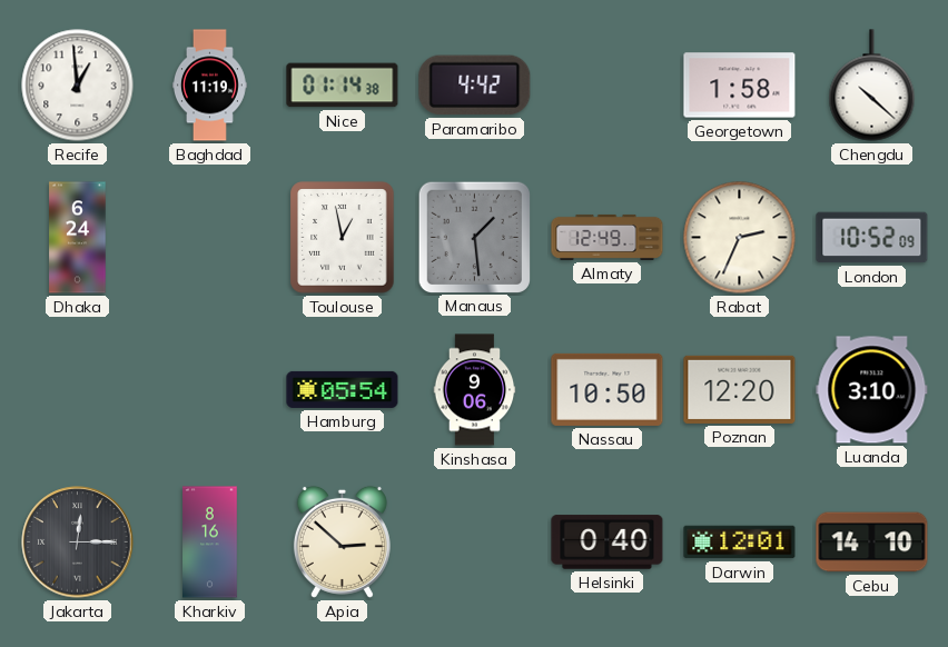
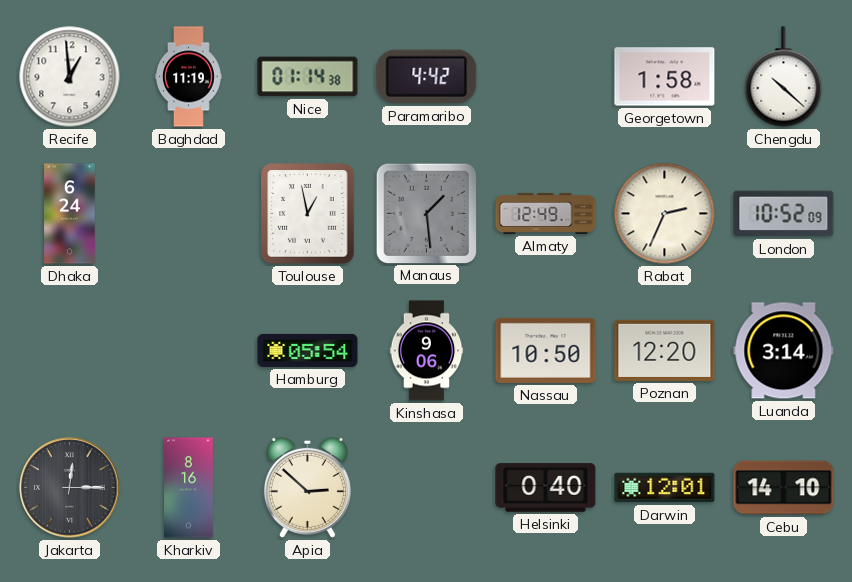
Luanda: 3:10 -> 3:14 (784, 351)
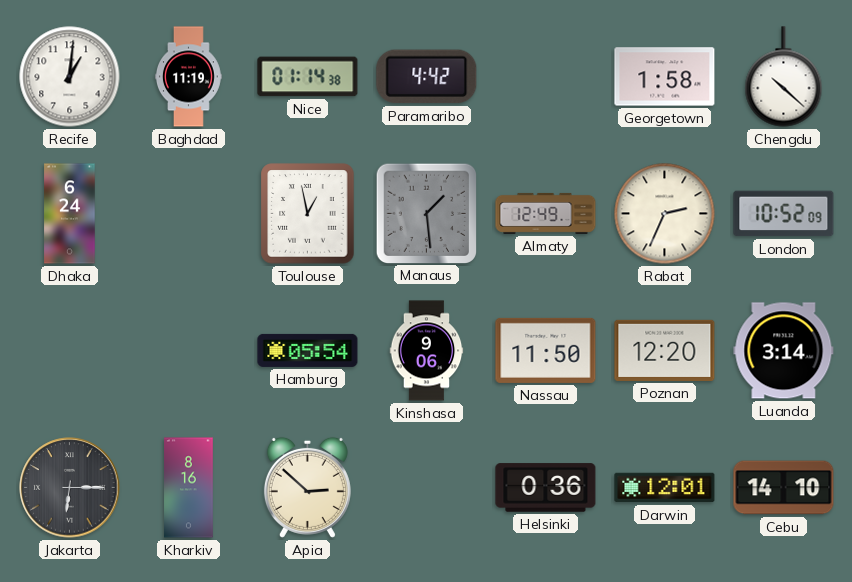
Recife: 12:59 -> 1:01 (70, 77)
Nassau: 10:50 -> 11:50 (546, 350)
Jakarta: 12:15 -> 6:15 (70, 488)
Helsinki: 0:40 -> 0:36 (546, 488)
